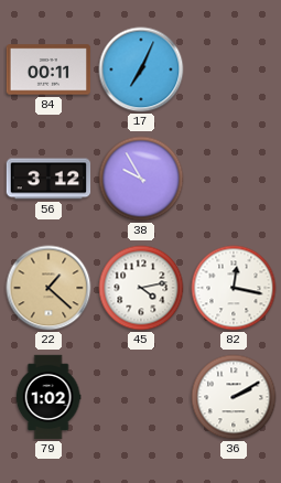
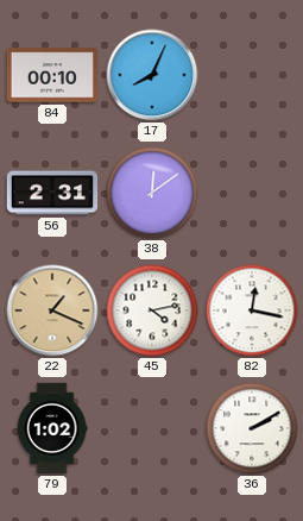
84: 00:11 -> 00:10 (52, 75)
17: 7:04 -> 8:04 (152, 75)
56: 3:12 -> 2:31 (52, 193)
38: 9:55 -> 12:09 (152, 193)
22: 1:22 -> 1:19 (52, 310)
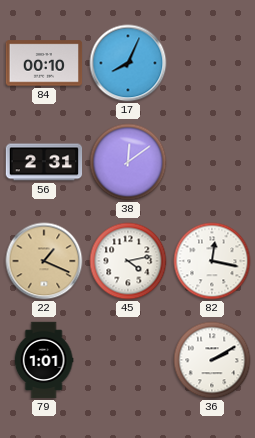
79: 1:02 -> 1:01 (44, 360)
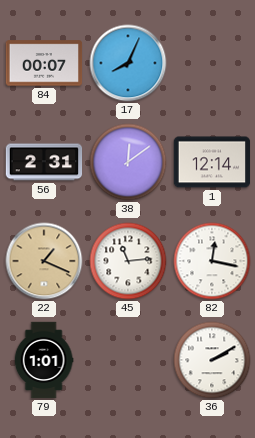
84: 00:10 -> 00:07 (44, 63)
1: none -> 12:14 (212, 162)
45: 4:13 -> 11:14 (128, 261)
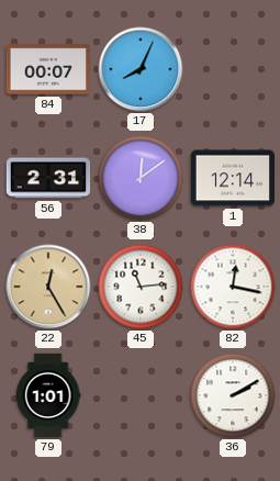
22: 1:19 -> 12:25 (48, 287)
